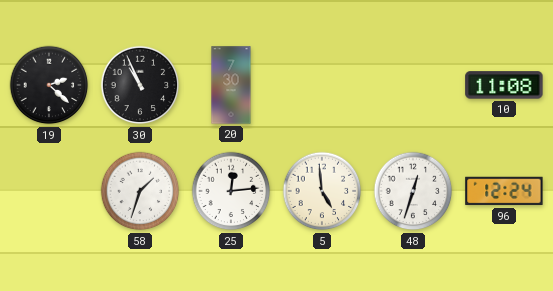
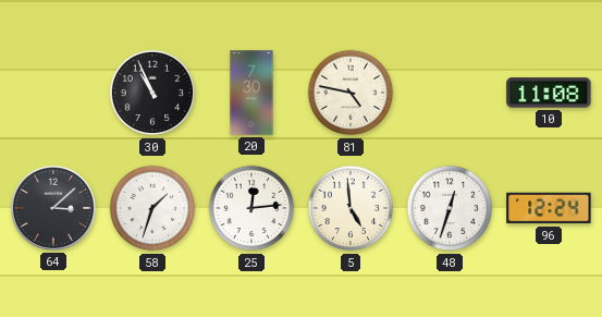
19: 2:22 -> none (49, 85)
81: none -> 4:47 (351, 93)
64: none -> 3:08 (53, 208)
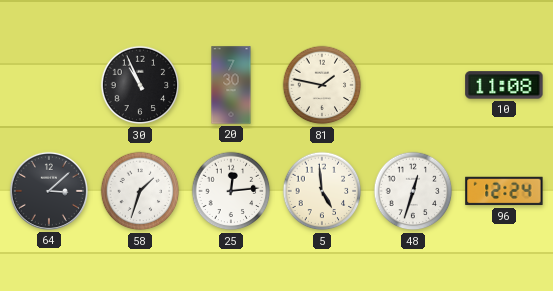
81: 4:47 -> 1:47 (322, 85)
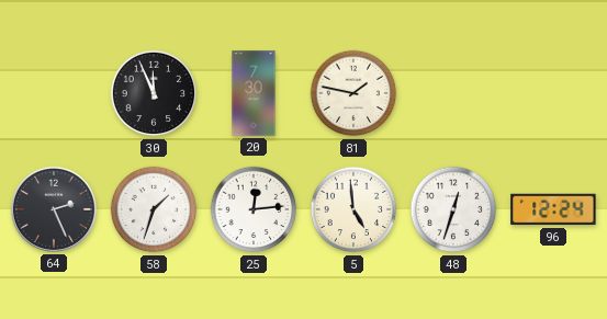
30: 10:56 -> 11:56 (154, 93)
10: 11:08 -> none (504, 85)
64: 3:08 -> 2:26 (54, 209)
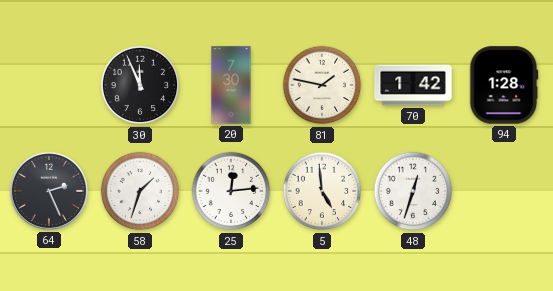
70: none -> 1:42 (413, 85)
94: none -> 1:28 (504, 85)
96: 12:24 -> none (553, 209)
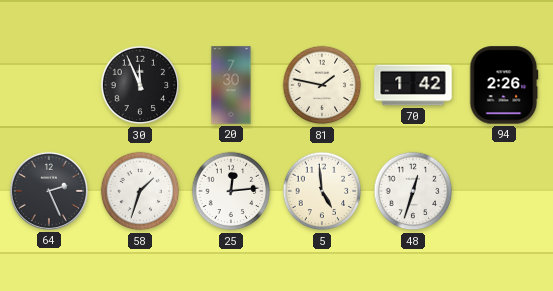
94: 1:28 -> 2:26 (504, 85)
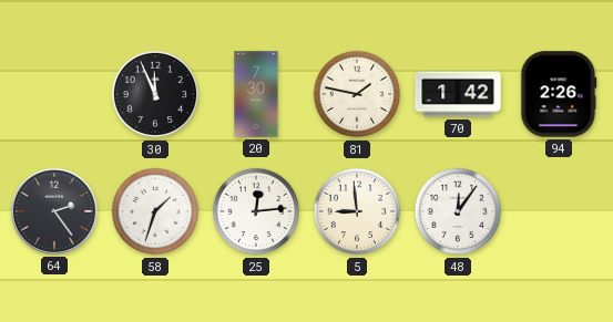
64: 2:26 -> 2:24 (54, 211)
5: 4:59 -> 8:59 (357, 211)
48: 12:33 -> 12:06 (458, 211)
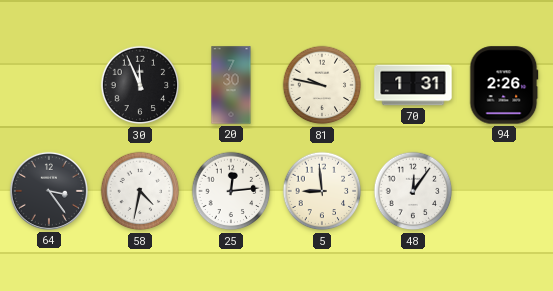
81: 1:47 -> 9:47 (322, 85)
70: 1:42 -> 1:31 (413, 85)
64: 2:24 -> 3:24 (49, 191)
58: 1:33 -> 4:32 (140, 191)
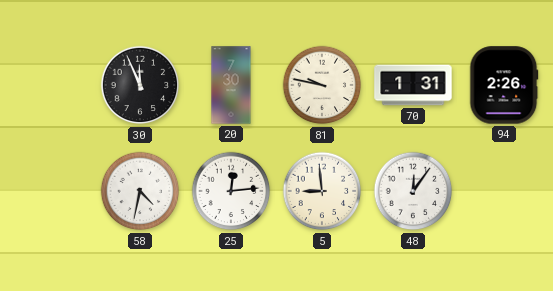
64: 3:24 -> none (49, 191)
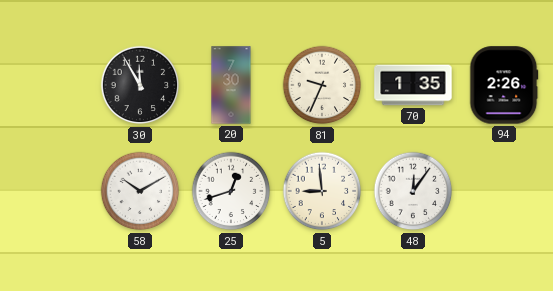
30: 11:56 -> 11:55 (140, 85)
81: 9:47 -> 9:34 (322, 85)
70: 1:31 -> 1:35 (413, 85)
58: 4:32 -> 10:10 (140, 191)
25: 12:14 -> 12:42 (231, 191)
